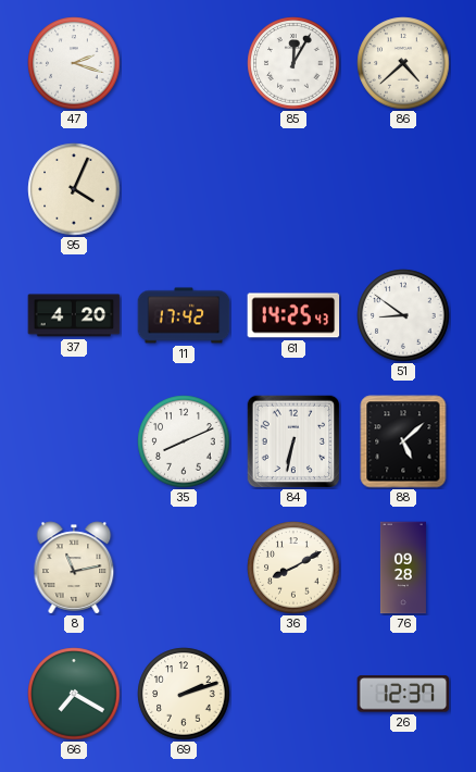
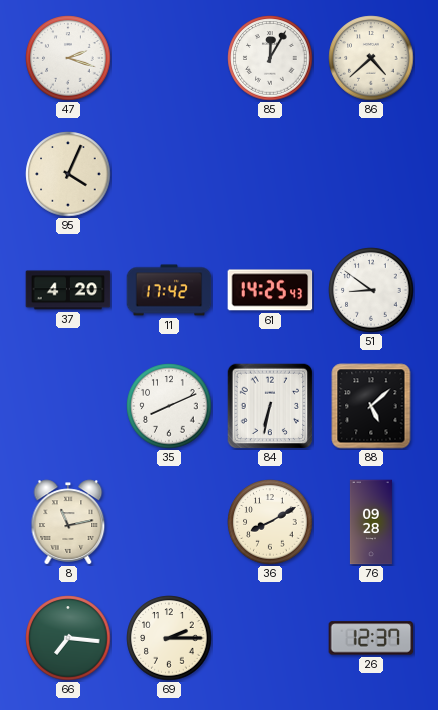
66: 7:20 -> 7:16 (68, 638)
69: 2:12 -> 2:15 (169, 638)
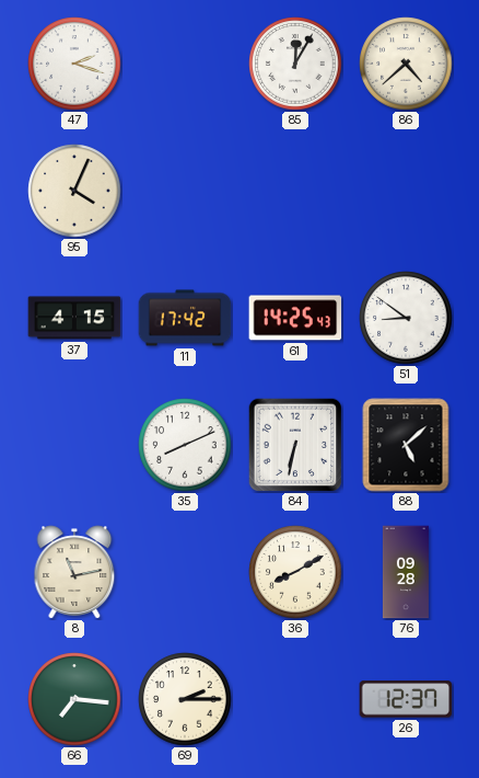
37: 4:20 -> 4:15 (74, 318)
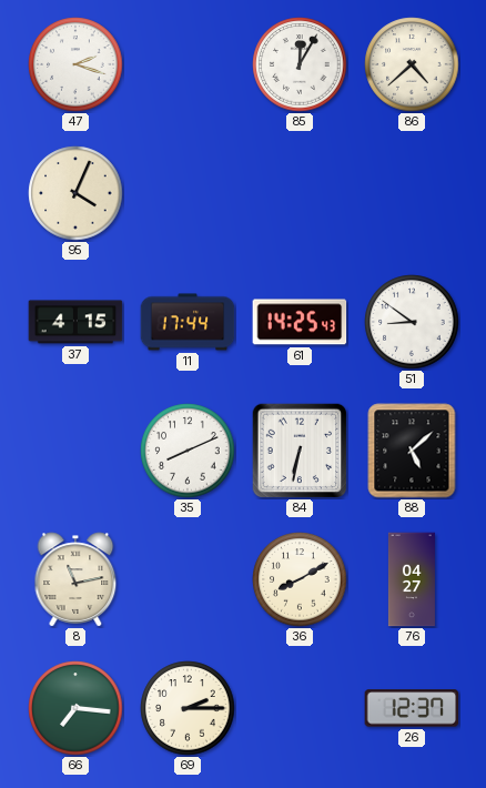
11: 17:42 -> 17:44 (188, 322)
76: 09:28 -> 04:27 (412, 579)
